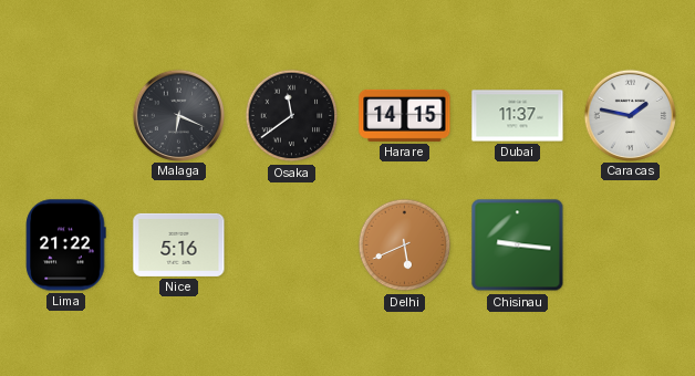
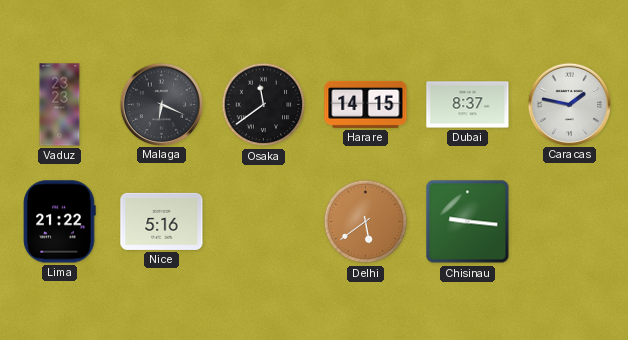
Vaduz: none -> 23:23 (60, 105)
Dubai: 11:37 -> 8:37 (468, 105)
Delhi: 5:41 -> 5:39 (366, 222)
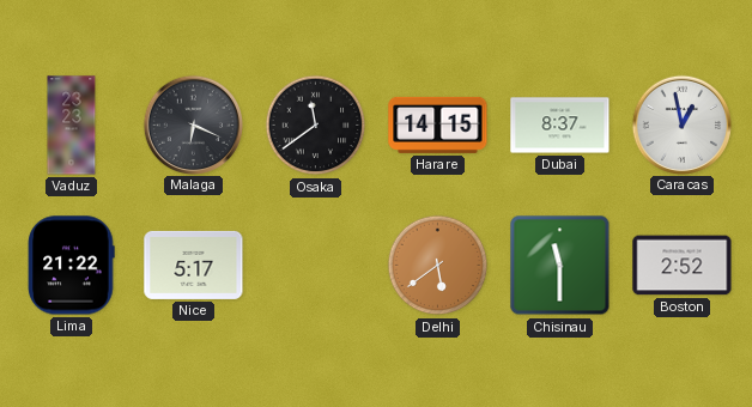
Caracas: 1:47 -> 12:58 (681, 124)
Nice: 5:16 -> 5:17 (194, 265)
Chisinau: 9:16 -> 11:30 (560, 266)
Boston: none -> 2:52 (683, 266)
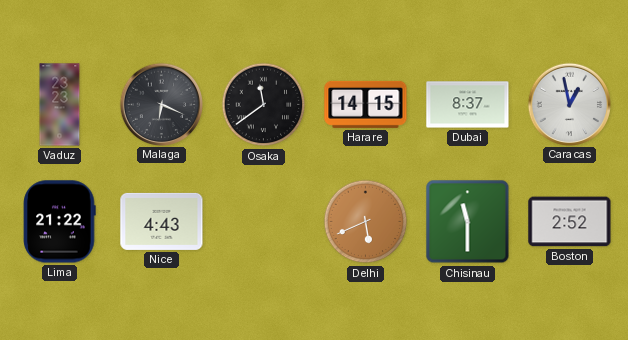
Nice: 5:17 -> 4:43 (162, 221)
Delhi: 5:39 -> 5:41 (366, 222)
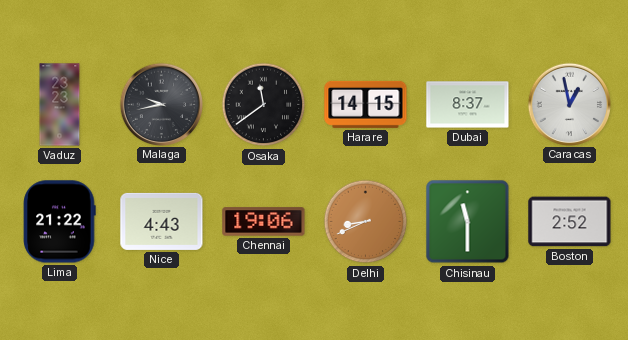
Malaga: 6:19 -> 9:43 (161, 104)
Chennai: none -> 19:06 (264, 222)
Delhi: 5:41 -> 8:41 (366, 222)
